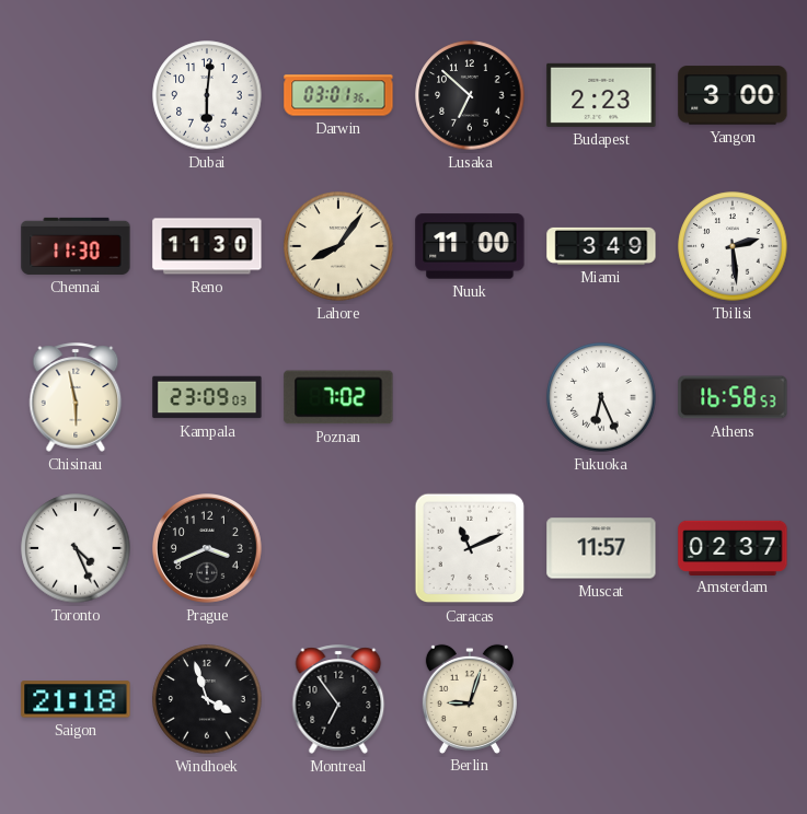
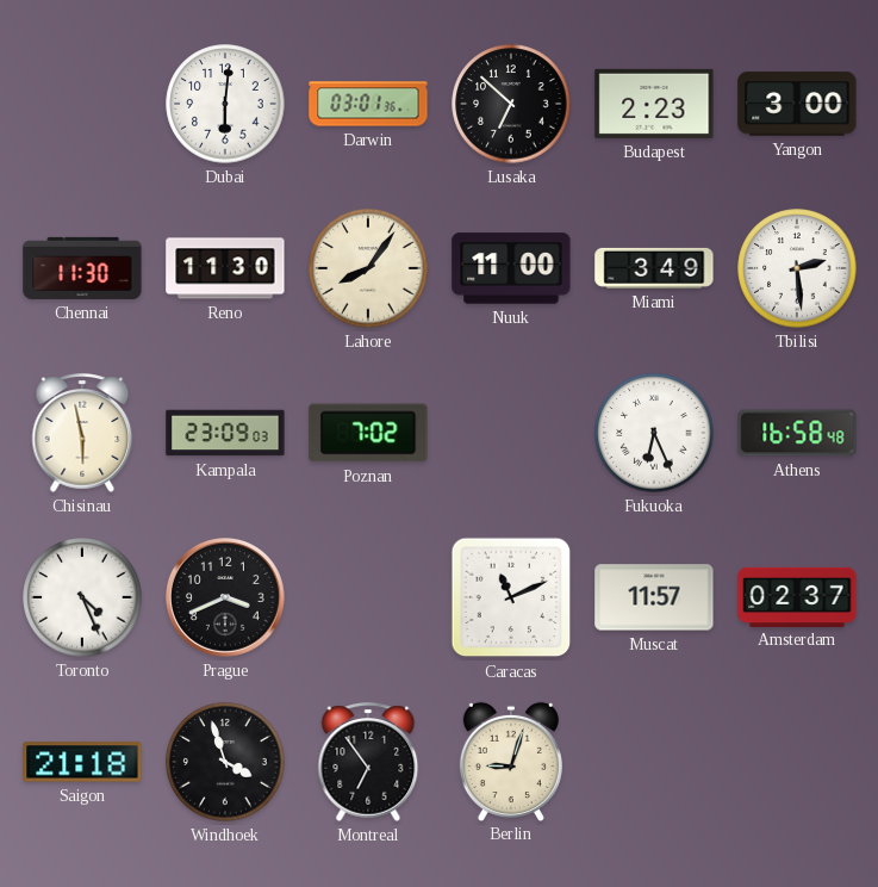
Athens: 16:58:53 -> 16:58:48 (797, 433)
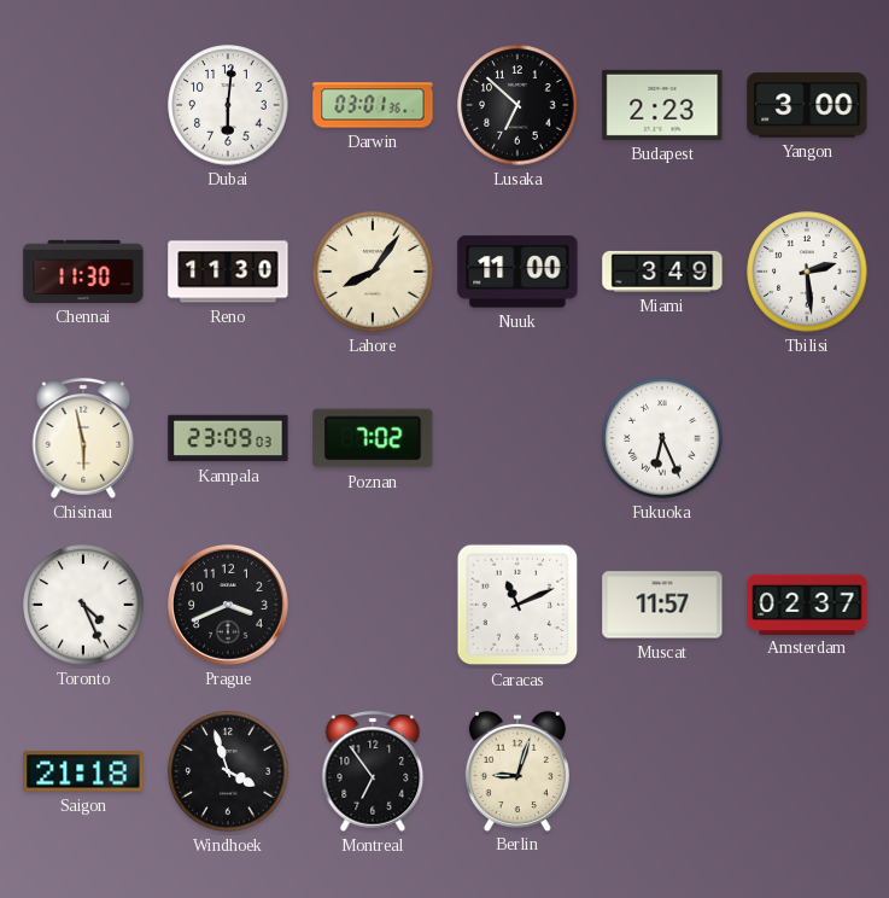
Athens: 16:58 -> none (797, 433)
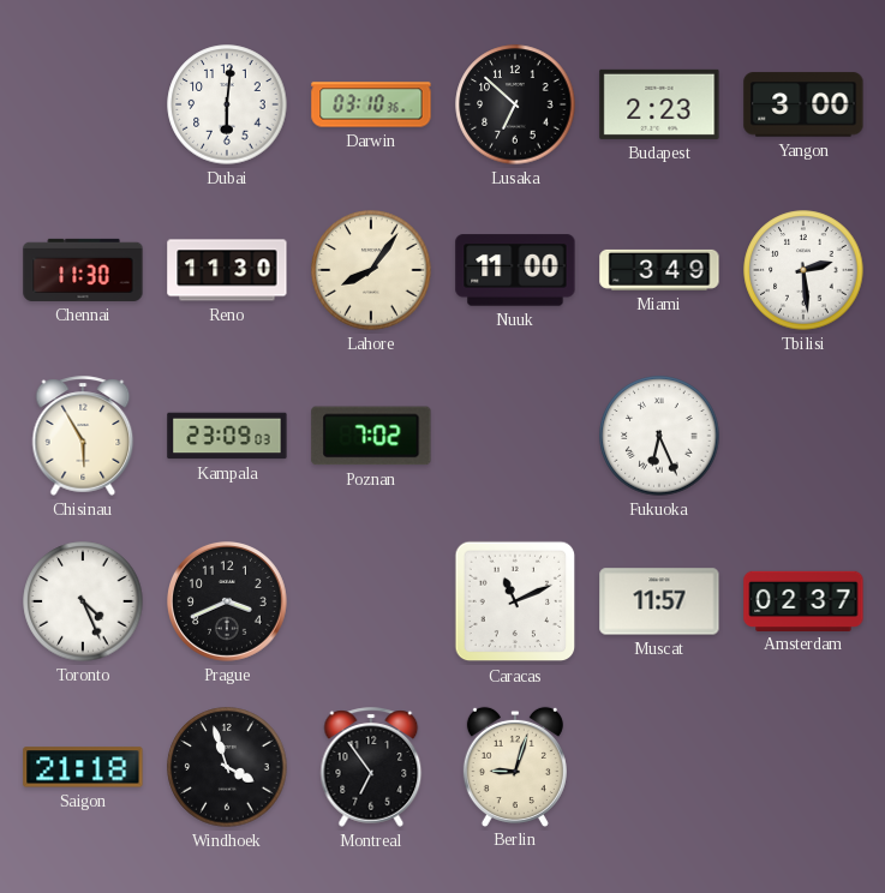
Darwin: 03:01 -> 03:10 (371, 104)
Chisinau: 5:58 -> 5:55 (83, 436)
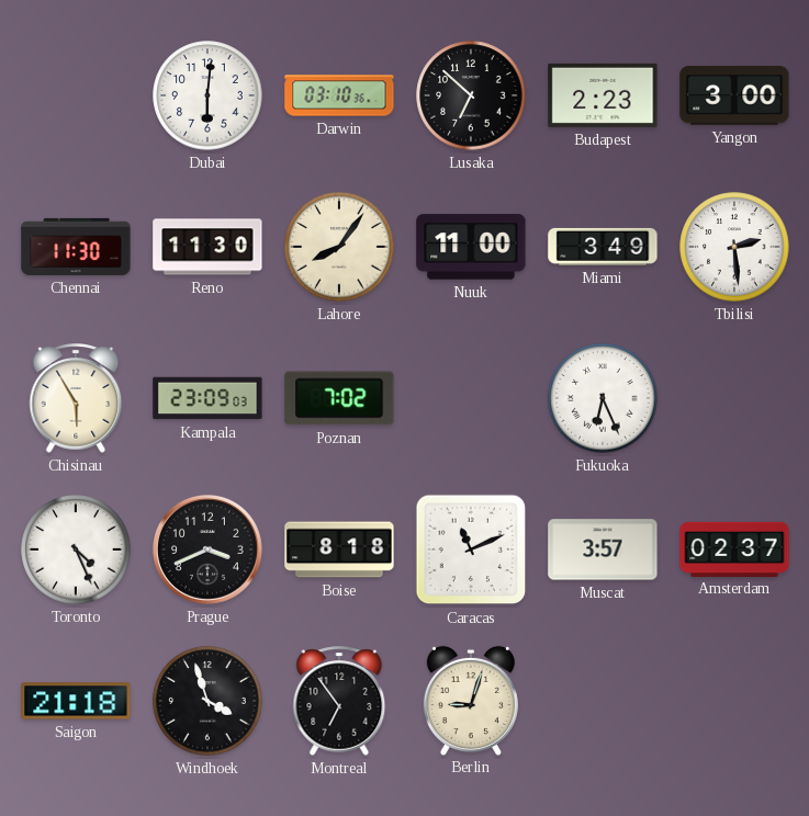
Boise: none -> 8:18 (339, 549)
Muscat: 11:57 -> 3:57 (603, 549)
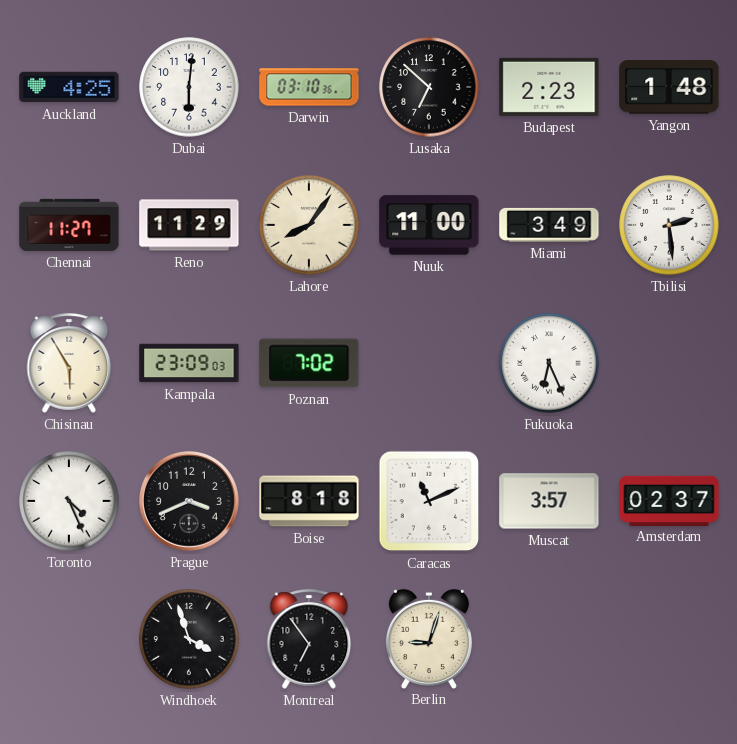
Auckland: none -> 4:25 (69, 87)
Yangon: 3:00 -> 1:48 (669, 87)
Chennai: 11:30 -> 11:27 (69, 225)
Reno: 11:30 -> 11:29 (189, 225)
Saigon: 21:18 -> none (76, 701)
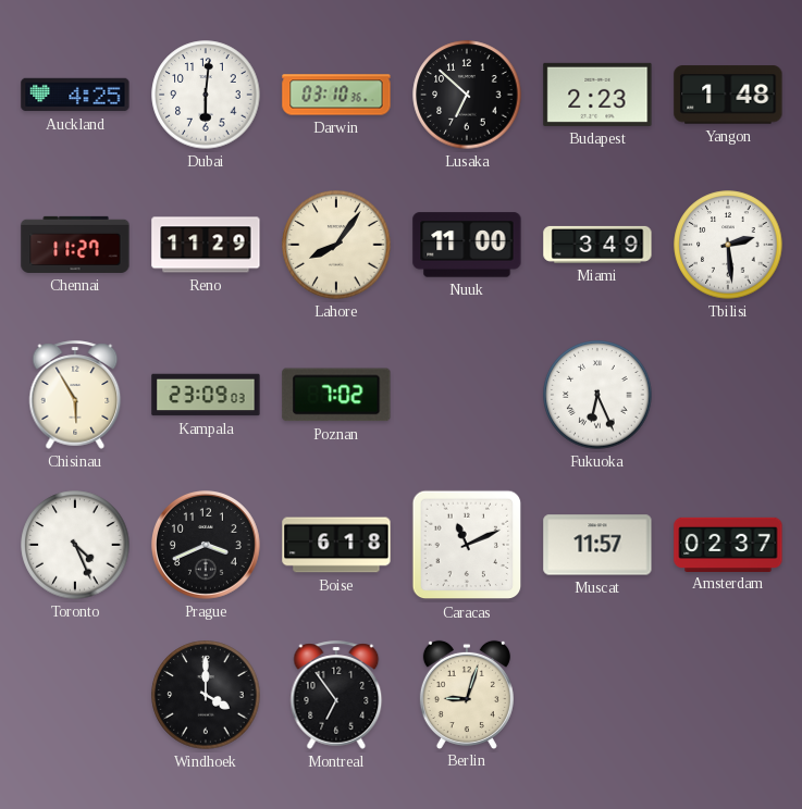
Boise: 8:18 -> 6:18 (336, 545)
Muscat: 3:57 -> 11:57 (597, 545)
Windhoek: 3:57 -> 4:00 (206, 695)
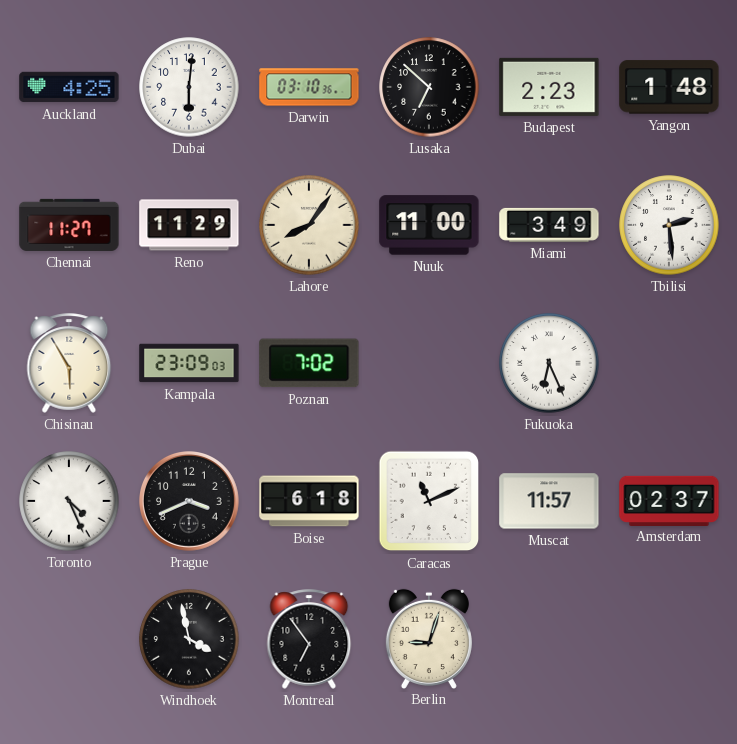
Windhoek: 4:00 -> 3:58 (189, 639)
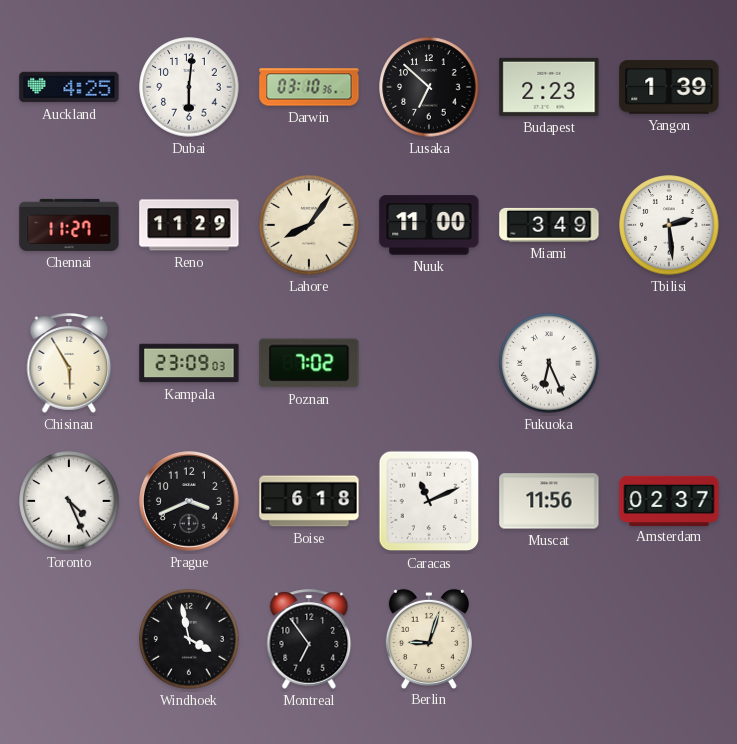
Yangon: 1:48 -> 1:39 (669, 87)
Muscat: 11:57 -> 11:56 (549, 501)
